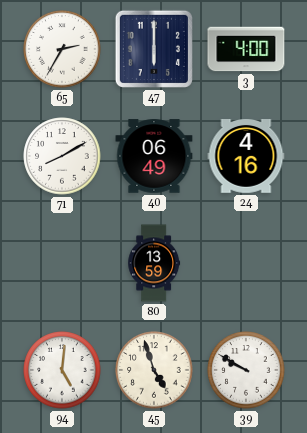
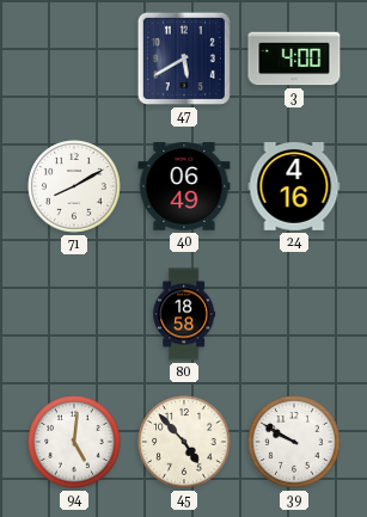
65: 2:35 -> none (62, 49)
47: 6:00 -> 5:40 (184, 59)
80: 13:59 -> 18:58 (184, 314)
45: 4:57 -> 4:53 (184, 442)
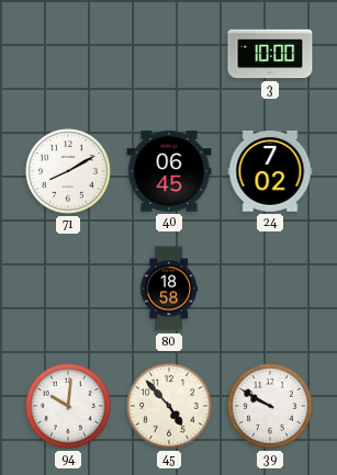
47: 5:40 -> none (184, 59)
3: 4:00 -> 10:00 (270, 54)
40: 06:49 -> 06:45 (169, 171)
24: 4:16 -> 7:02 (270, 172)
94: 5:01 -> 10:01 (68, 406)
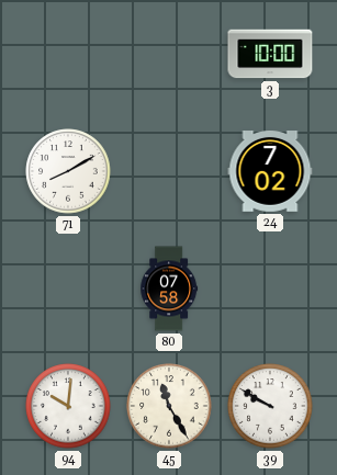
40: 06:45 -> none (169, 171)
80: 18:58 -> 07:58 (169, 289)
45: 4:53 -> 11:25 (169, 406)
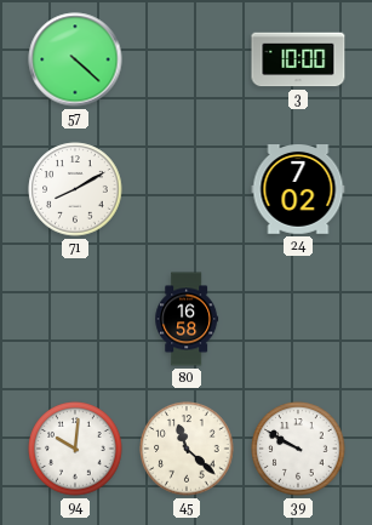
57: none -> 4:22 (75, 59)
80: 07:58 -> 16:58 (187, 319)
45: 11:25 -> 11:22 (187, 449)
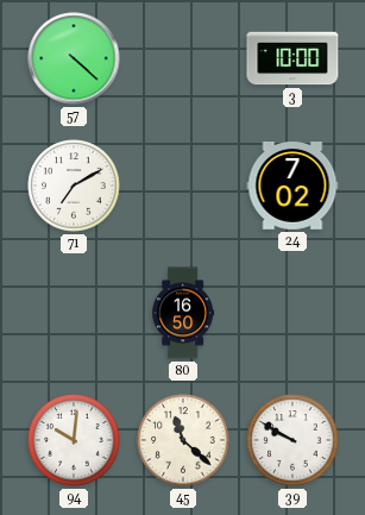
71: 8:10 -> 7:10 (74, 186)
80: 16:58 -> 16:50 (183, 313)
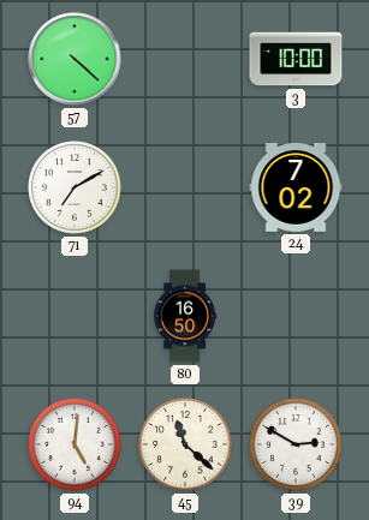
94: 10:01 -> 5:01 (75, 444)
39: 9:50 -> 2:50 (296, 444)
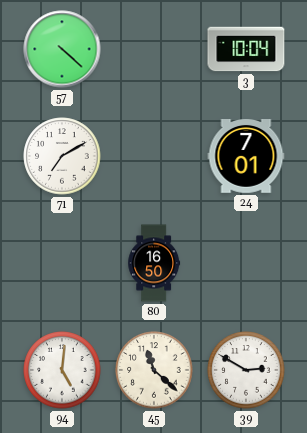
3: 10:00 -> 10:04 (246, 49)
24: 7:02 -> 7:01 (246, 157)
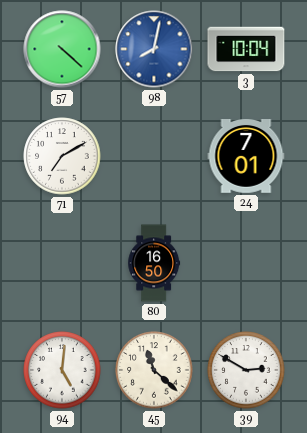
98: none -> 8:02 (154, 49)
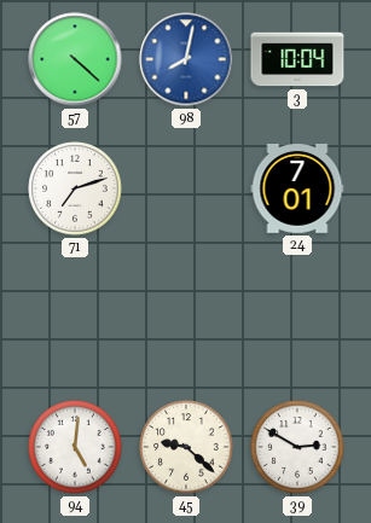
71: 7:10 -> 7:12 (75, 188)
80: 16:50 -> none (154, 263)
45: 11:22 -> 9:22 (186, 447)
